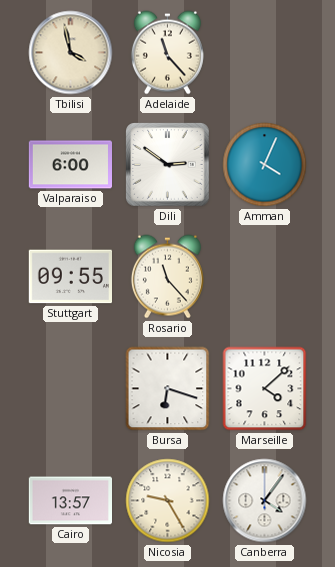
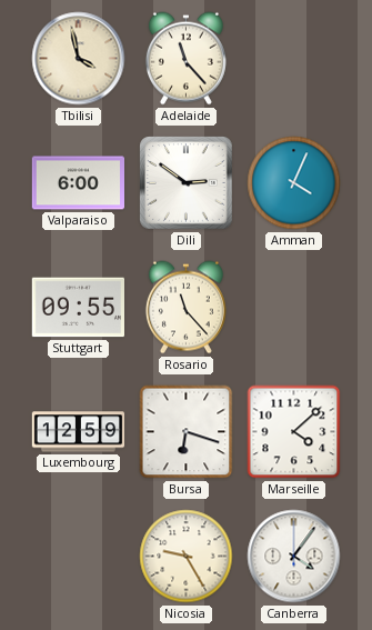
Luxembourg: none -> 12:59 (79, 432)
Cairo: 13:57 -> none (70, 501)
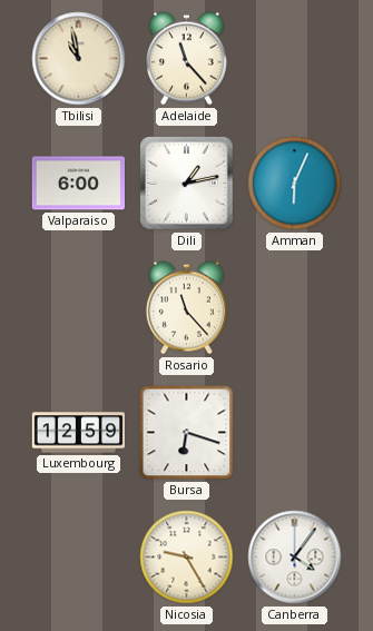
Tbilisi: 3:58 -> 10:58 (79, 59)
Dili: 2:51 -> 1:13 (187, 184)
Amman: 4:04 -> 6:04 (295, 184)
Stuttgart: 09:55 -> none (78, 308)
Marseille: 4:08 -> none (294, 432)
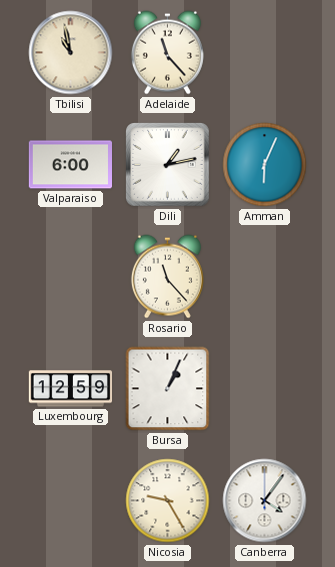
Bursa: 6:18 -> 1:04 (168, 389)
